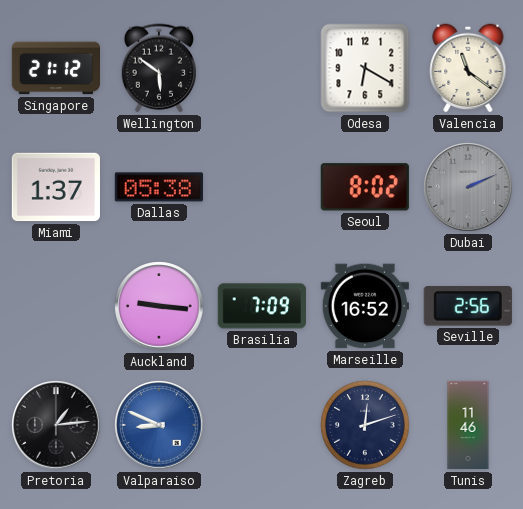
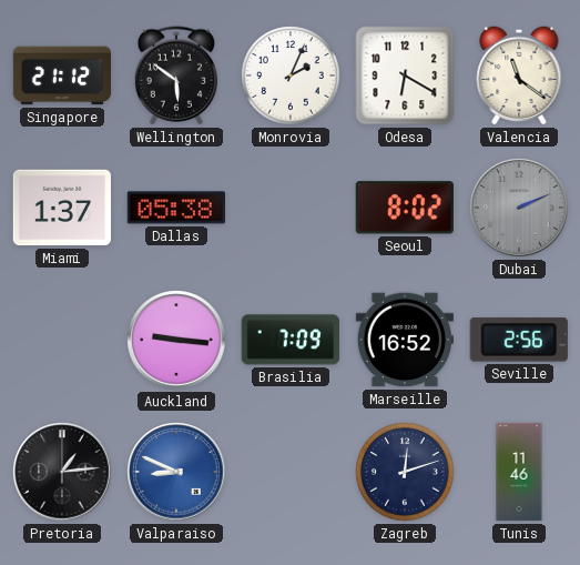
Monrovia: none -> 2:04 (291, 75)
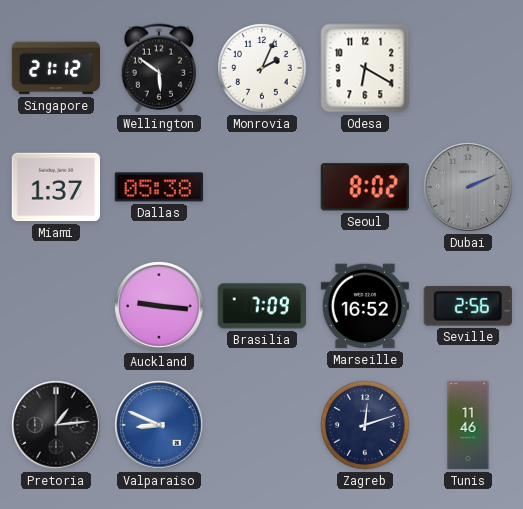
Valencia: 11:21 -> none (519, 75)
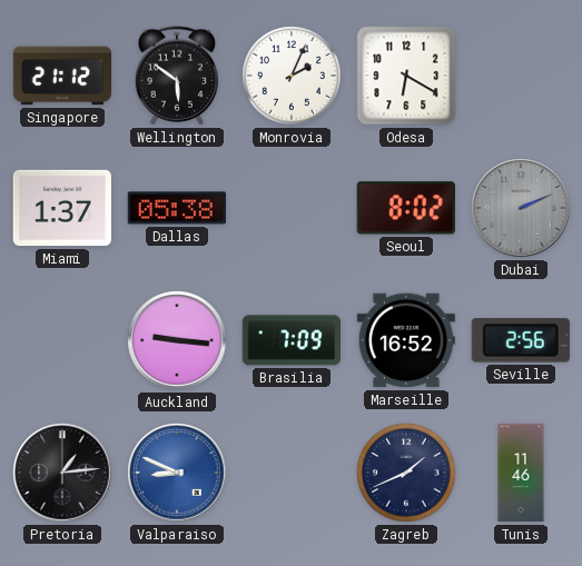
Zagreb: 12:12 -> 1:41 (406, 473)
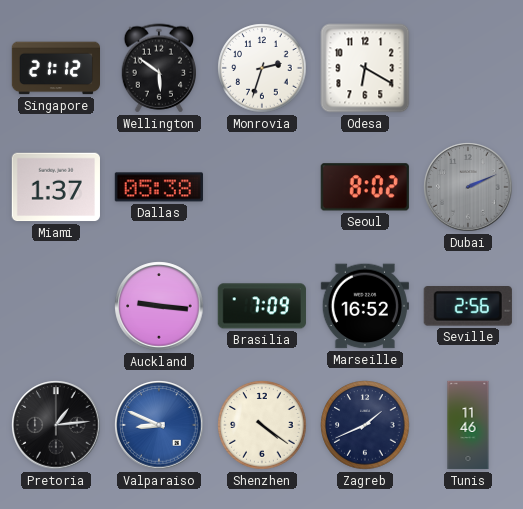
Monrovia: 2:04 -> 2:33 (262, 68)
Shenzhen: none -> 4:21 (262, 425)
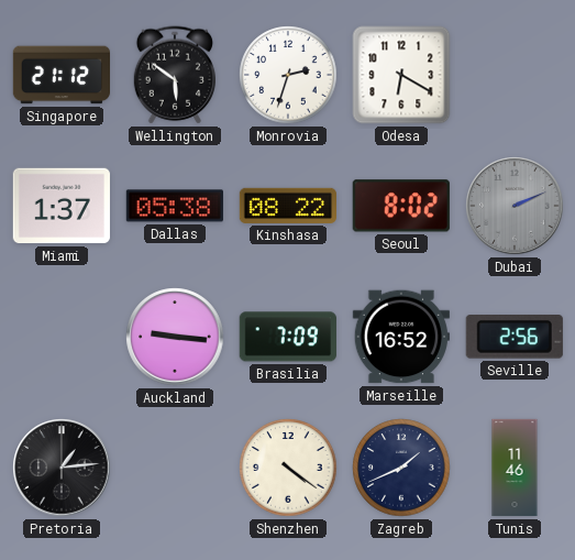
Kinshasa: none -> 08:22 (287, 206)
Valparaiso: 8:49 -> none (159, 425)
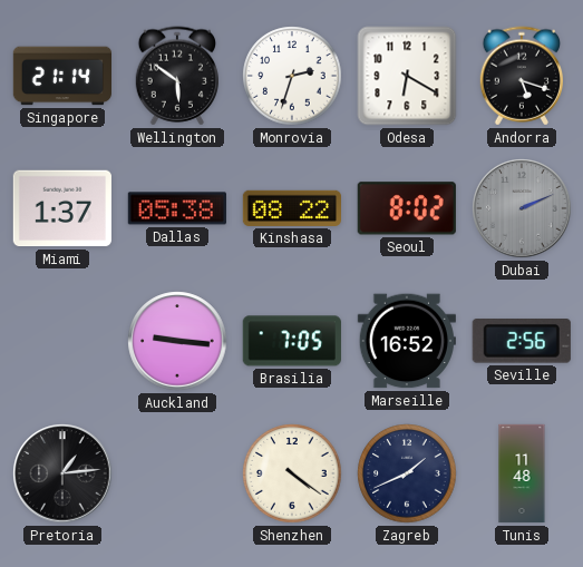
Singapore: 21:12 -> 21:14 (61, 76)
Andorra: none -> 5:18 (521, 76)
Brasilia: 7:09 -> 7:05 (292, 341)
Tunis: 11:46 -> 11:48 (522, 473)
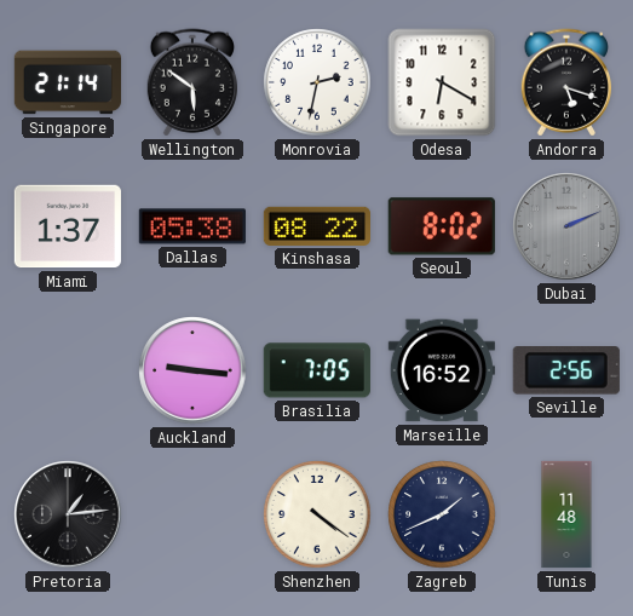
Monrovia: 2:33 -> 2:32 (317, 82)
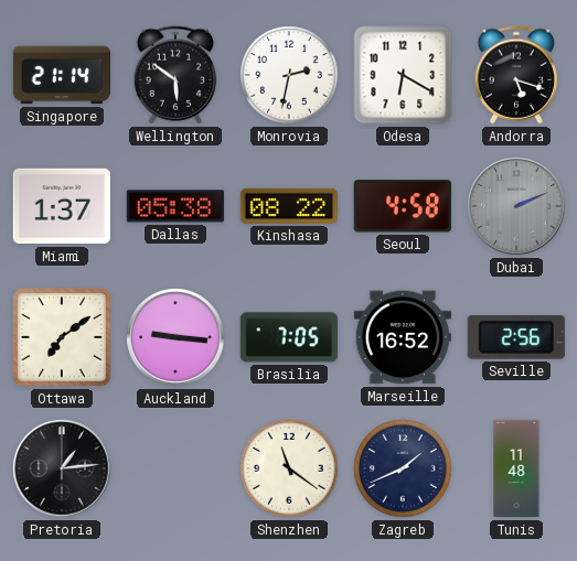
Seoul: 8:02 -> 4:58 (403, 206)
Ottawa: none -> 7:09 (62, 337)
Shenzhen: 4:21 -> 11:21 (289, 468)
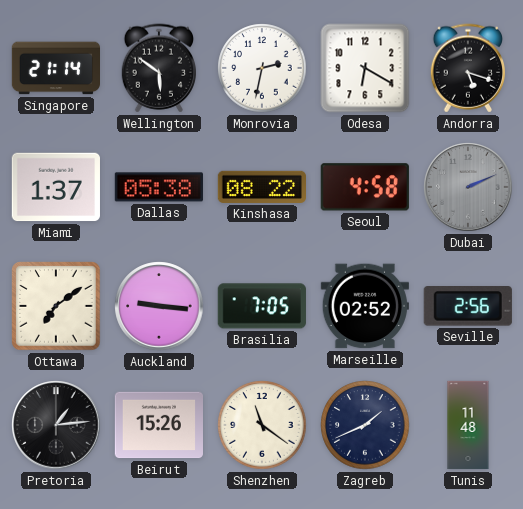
Marseille: 16:52 -> 02:52 (365, 306)
Beirut: none -> 15:26 (158, 425)
